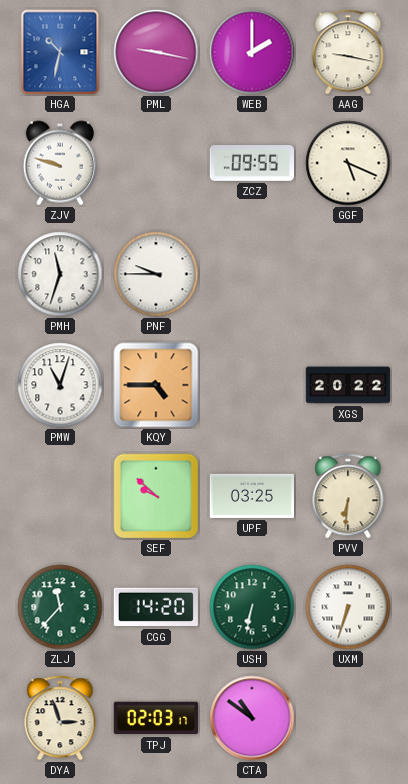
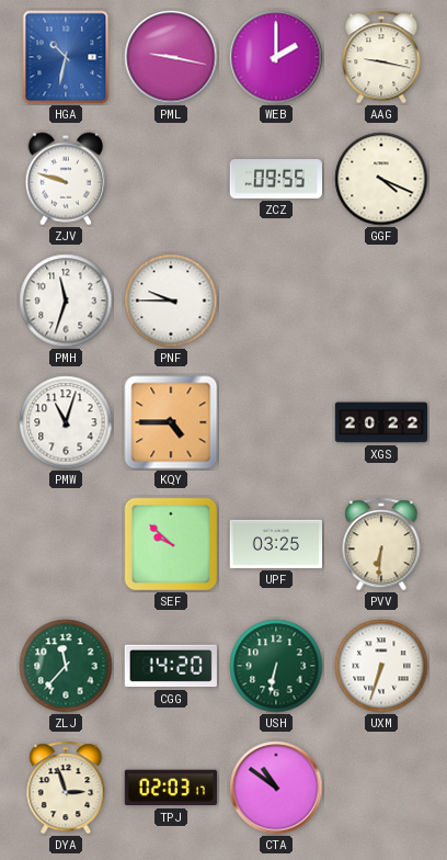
GGF: 5:19 -> 4:19 (381, 179)
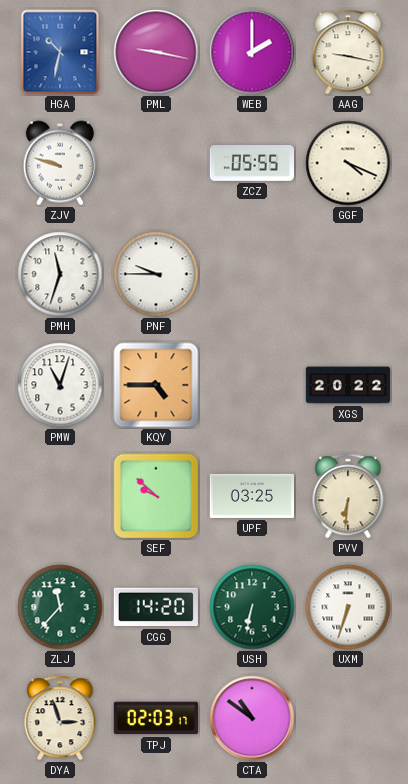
ZCZ: 09:55 -> 05:55 (251, 164)
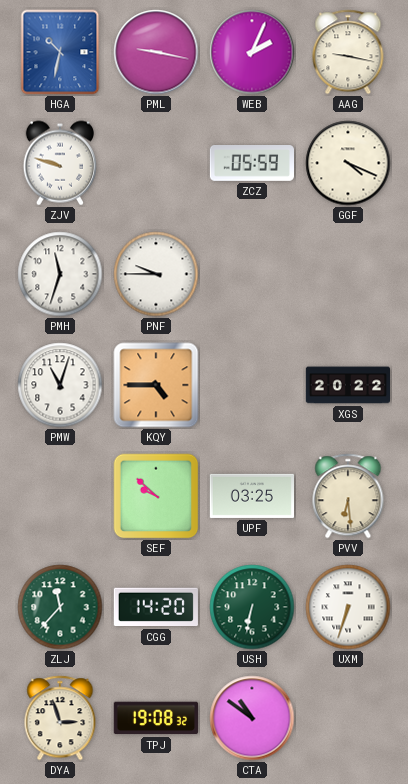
WEB: 2:00 -> 2:04 (252, 52)
ZCZ: 05:55 -> 05:59 (251, 164)
PVV: 6:31 -> 6:29 (348, 496)
TPJ: 02:03 -> 19:08 (156, 718)
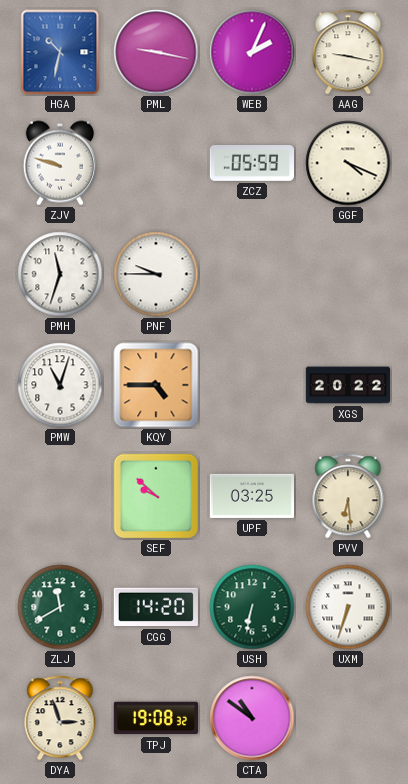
ZLJ: 11:37 -> 11:40 (60, 607)
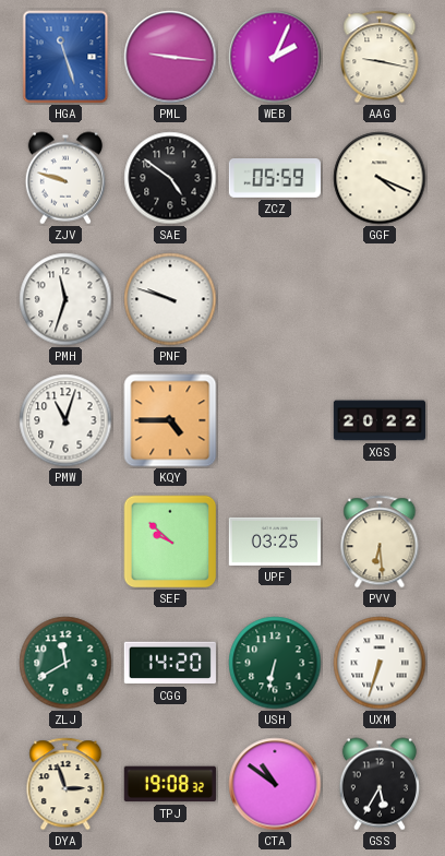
HGA: 10:32 -> 11:27 (65, 57)
PML: 9:17 -> 9:16 (170, 57)
SAE: none -> 4:51 (170, 178)
PNF: 9:45 -> 9:48 (170, 299)
GSS: none -> 5:35 (380, 784)
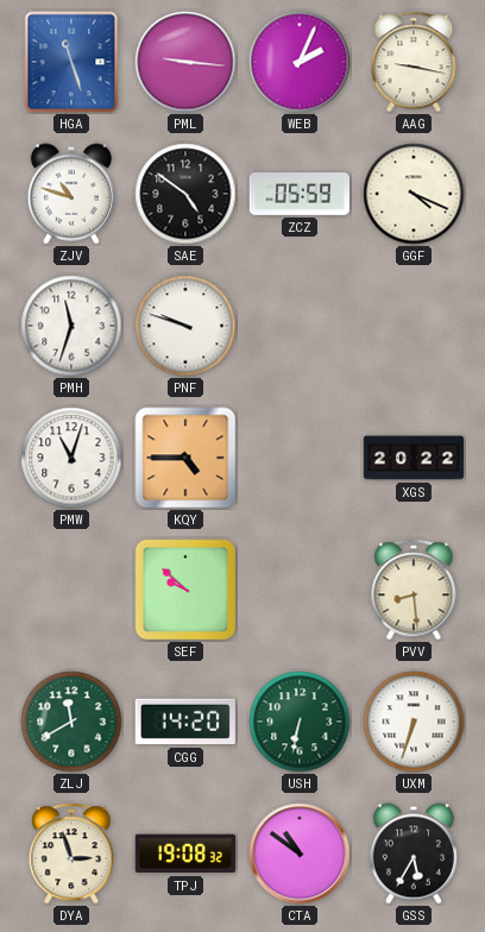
ZJV: 9:48 -> 10:48 (71, 194)
UPF: 03:25 -> none (274, 542)
PVV: 6:29 -> 8:29 (414, 590)
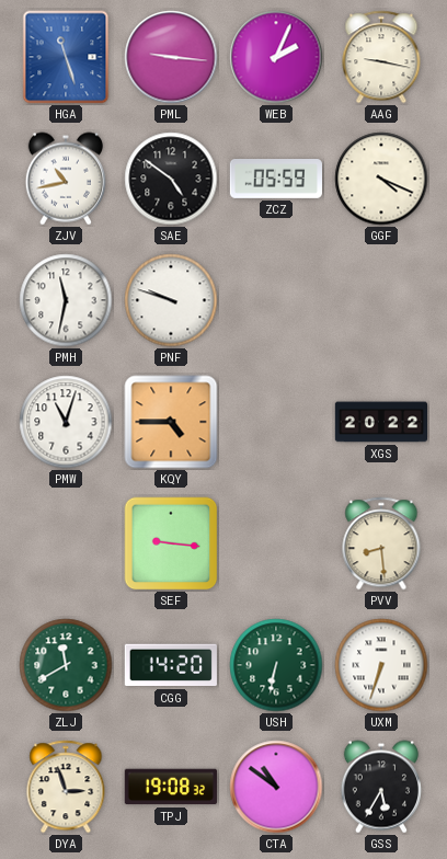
ZJV: 10:48 -> 10:43 (66, 179)
PMH: 11:33 -> 11:32 (66, 300)
SEF: 9:52 -> 9:16 (171, 543)
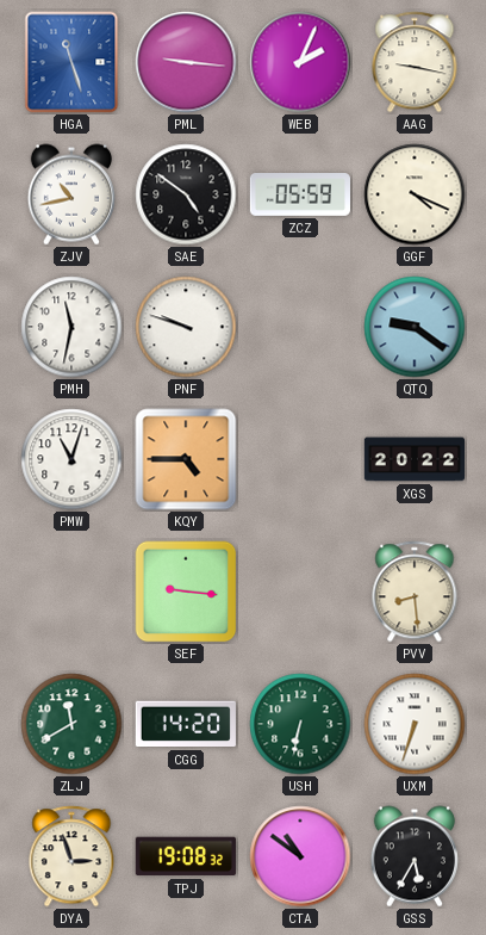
QTQ: none -> 9:21 (415, 327)
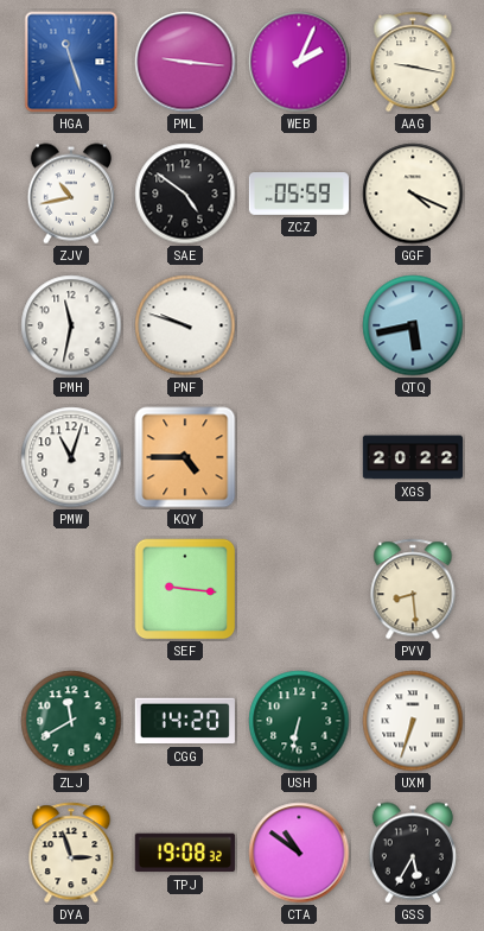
QTQ: 9:21 -> 5:43 (413, 325)
